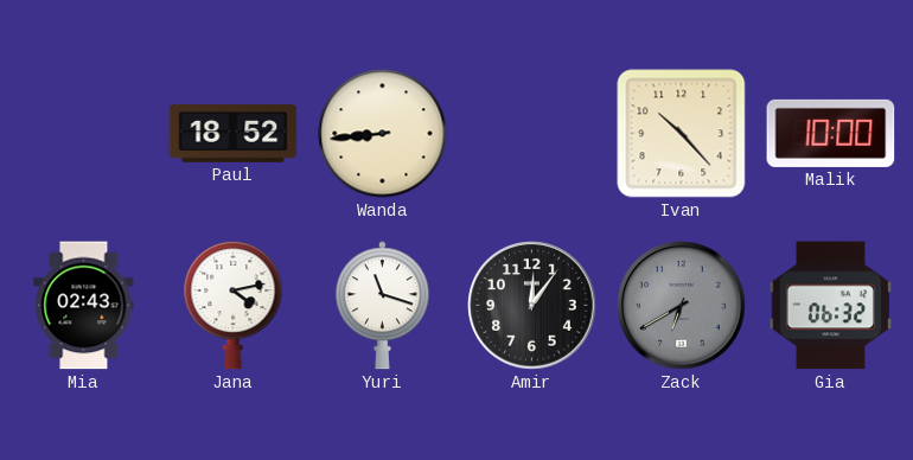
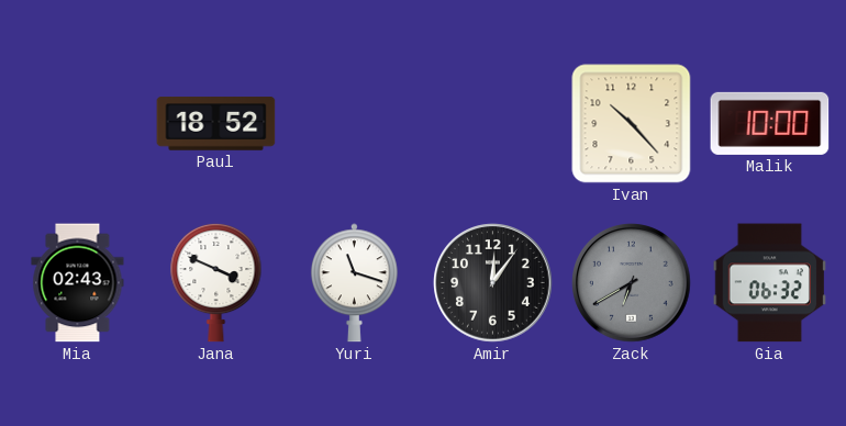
Wanda: 8:44 -> none (383, 134)
Jana: 4:13 -> 3:49 (216, 282)
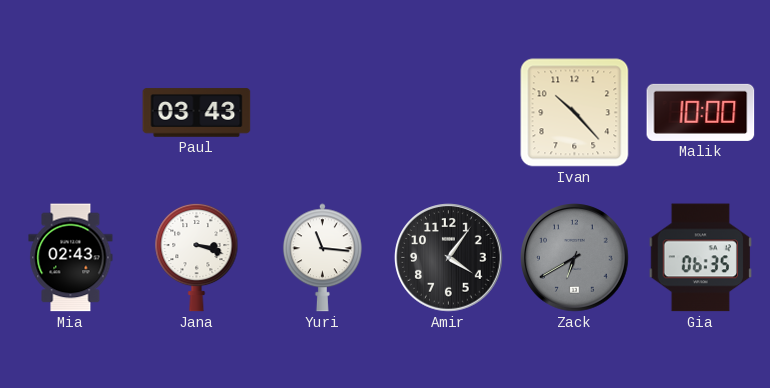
Paul: 18:52 -> 03:43 (197, 113)
Jana: 3:49 -> 3:18 (197, 257)
Yuri: 11:18 -> 11:16 (322, 258)
Amir: 12:06 -> 4:06 (449, 258)
Gia: 06:32 -> 06:35 (700, 258)
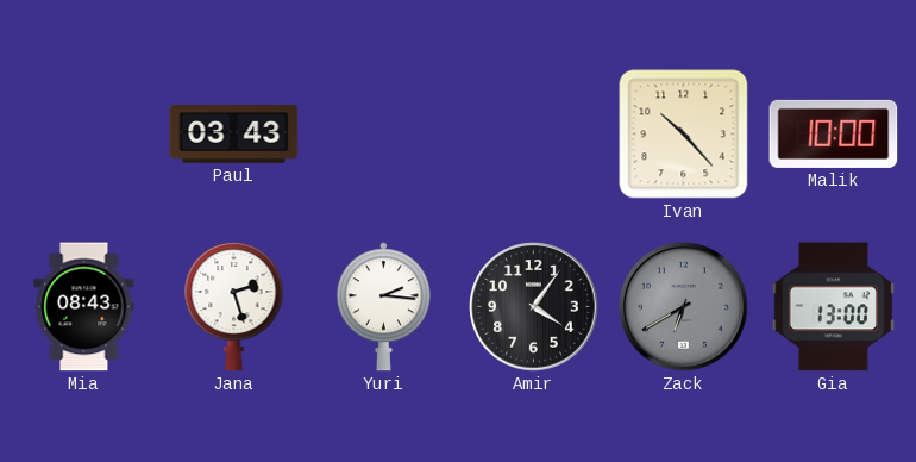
Mia: 02:43 -> 08:43 (84, 307)
Jana: 3:18 -> 2:27 (234, 306)
Yuri: 11:16 -> 2:16 (383, 307)
Gia: 06:35 -> 13:00 (833, 307)
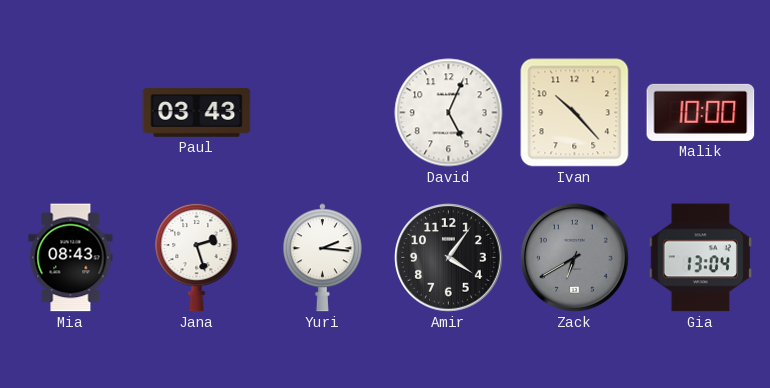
David: none -> 5:04 (449, 113)
Gia: 13:00 -> 13:04 (700, 258)
